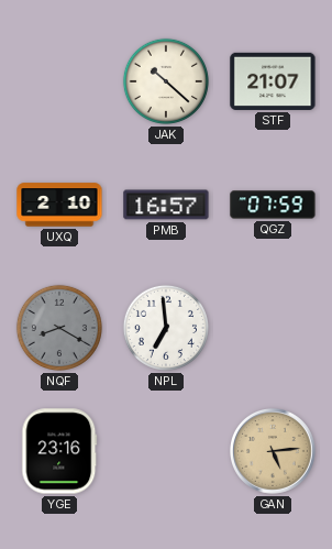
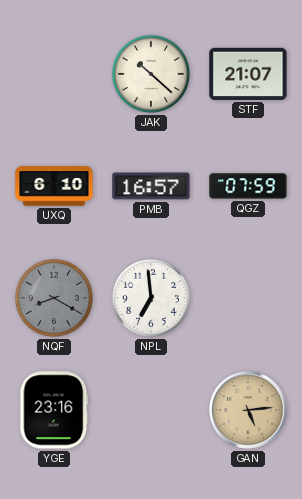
UXQ: 2:10 -> 6:10 (54, 186)
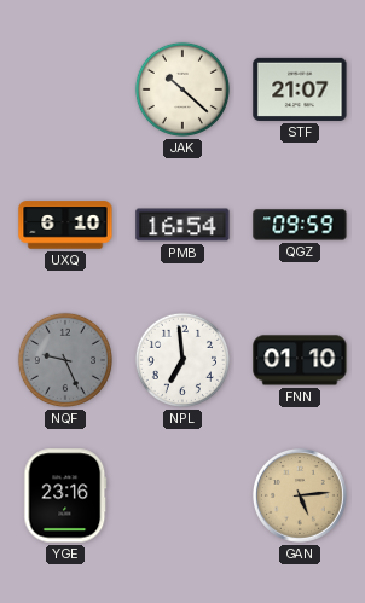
PMB: 16:57 -> 16:54 (182, 225)
QGZ: 07:59 -> 09:59 (300, 225)
NQF: 8:20 -> 9:26 (65, 360)
FNN: none -> 01:10 (300, 360)
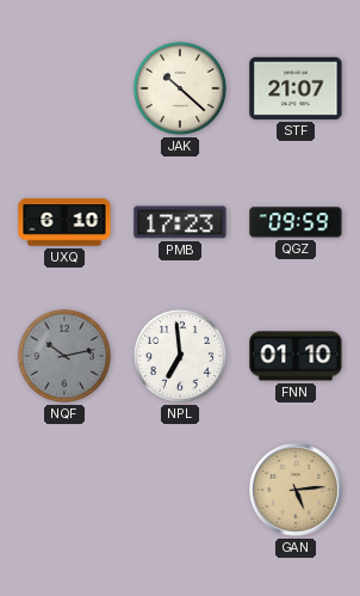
PMB: 16:54 -> 17:23 (180, 222)
NQF: 9:26 -> 10:13 (64, 356)
YGE: 23:16 -> none (65, 495)
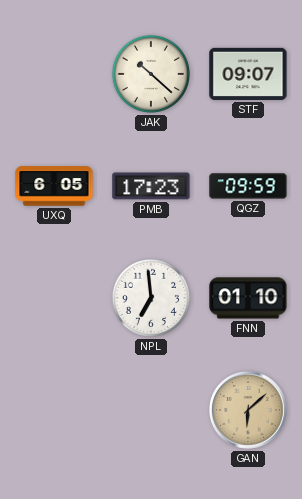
STF: 21:07 -> 09:07 (248, 74)
UXQ: 6:10 -> 6:05 (54, 186)
NQF: 10:13 -> none (64, 356)
GAN: 5:14 -> 6:08 (249, 411)
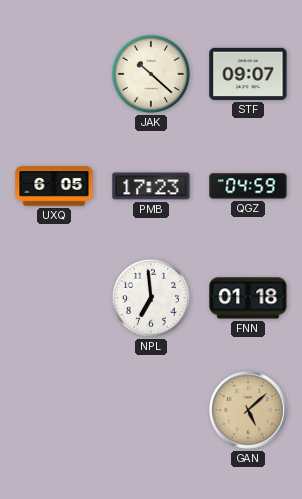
QGZ: 09:59 -> 04:59 (248, 186)
FNN: 01:10 -> 01:18 (248, 298)
GAN: 6:08 -> 5:08 (249, 411)
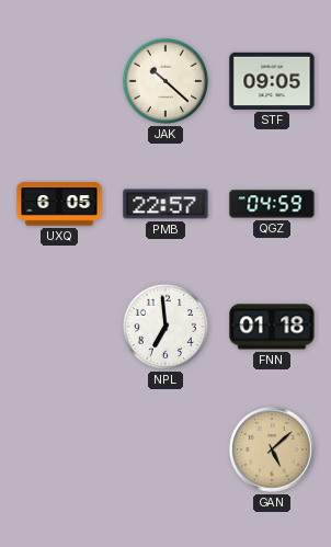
STF: 09:07 -> 09:05 (272, 81)
PMB: 17:23 -> 22:57 (165, 204)
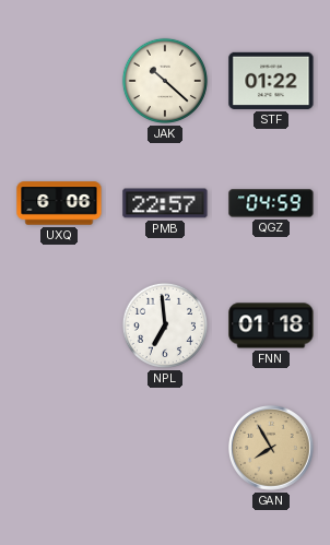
STF: 09:05 -> 01:22 (271, 81)
UXQ: 6:05 -> 6:06 (59, 203)
GAN: 5:08 -> 7:55 (272, 449)
